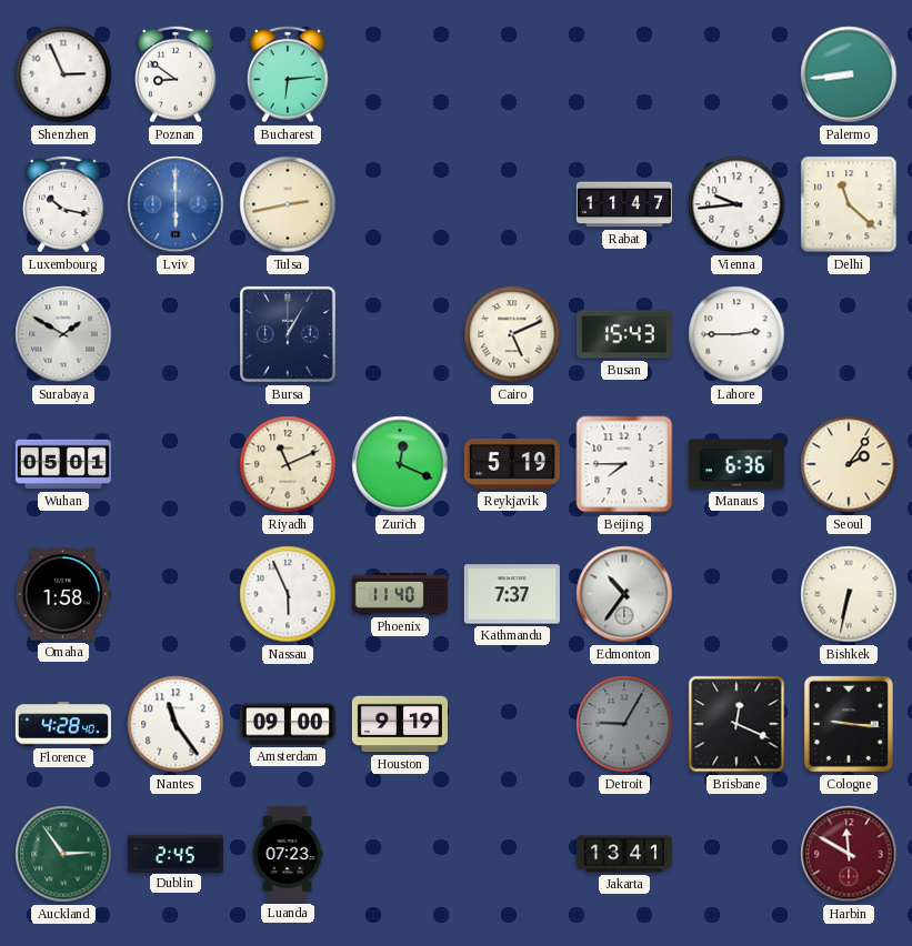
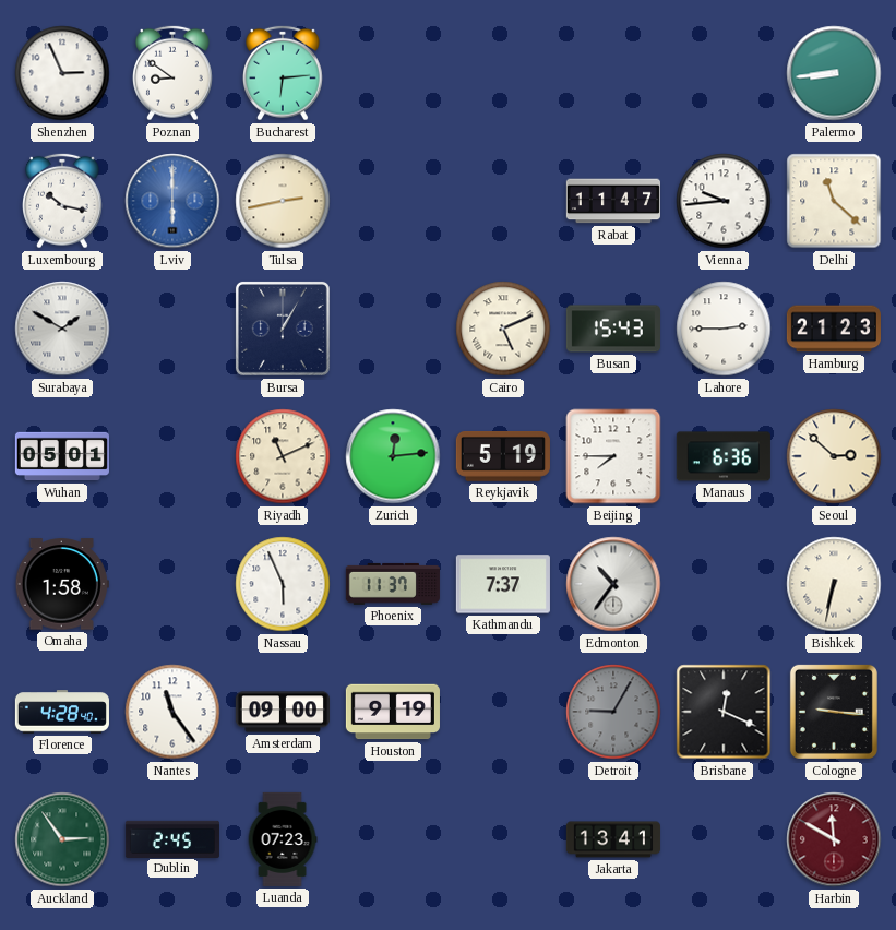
Hamburg: none -> 21:23 (834, 329)
Zurich: 12:19 -> 12:14 (393, 456)
Seoul: 2:06 -> 2:52 (834, 456)
Phoenix: 11:40 -> 11:37 (393, 584)
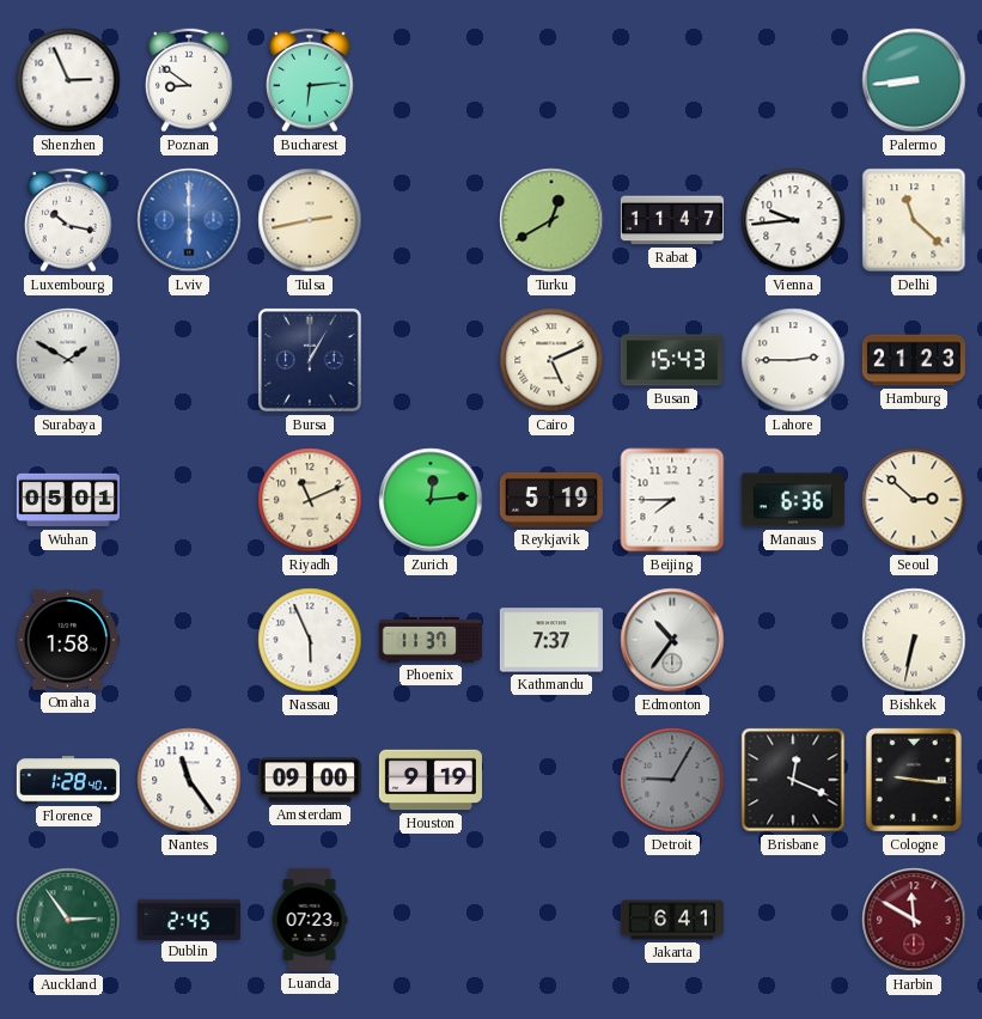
Turku: none -> 12:40 (551, 220)
Florence: 4:28 -> 1:28 (68, 780)
Jakarta: 13:41 -> 6:41 (672, 920)
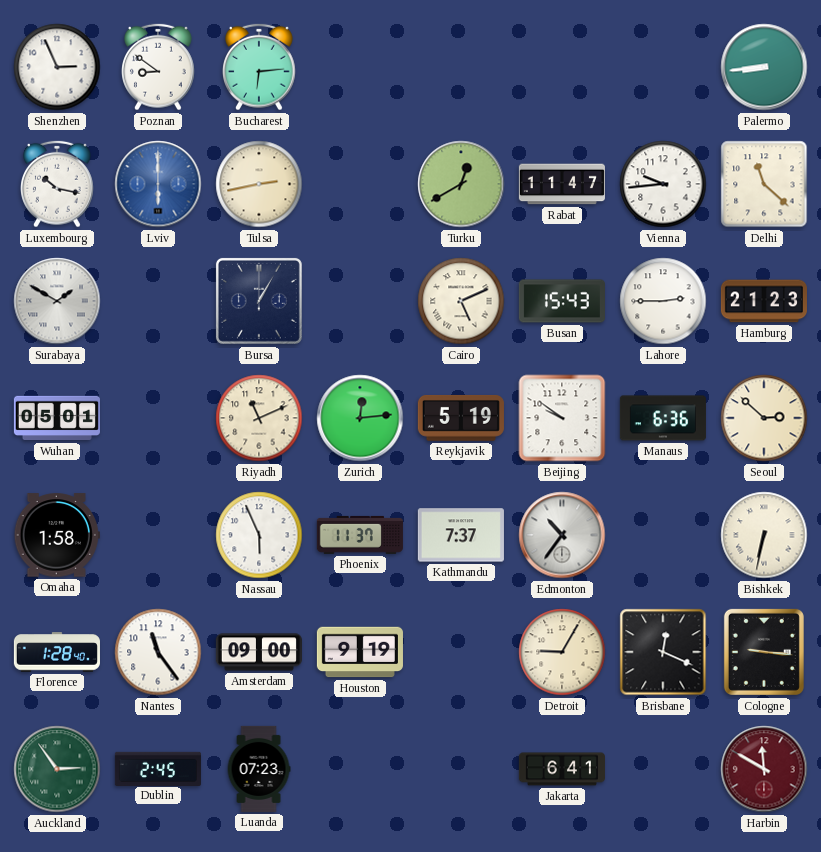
Beijing: 7:45 -> 9:51 (562, 418)
Detroit dial: grey -> cream (562, 652)
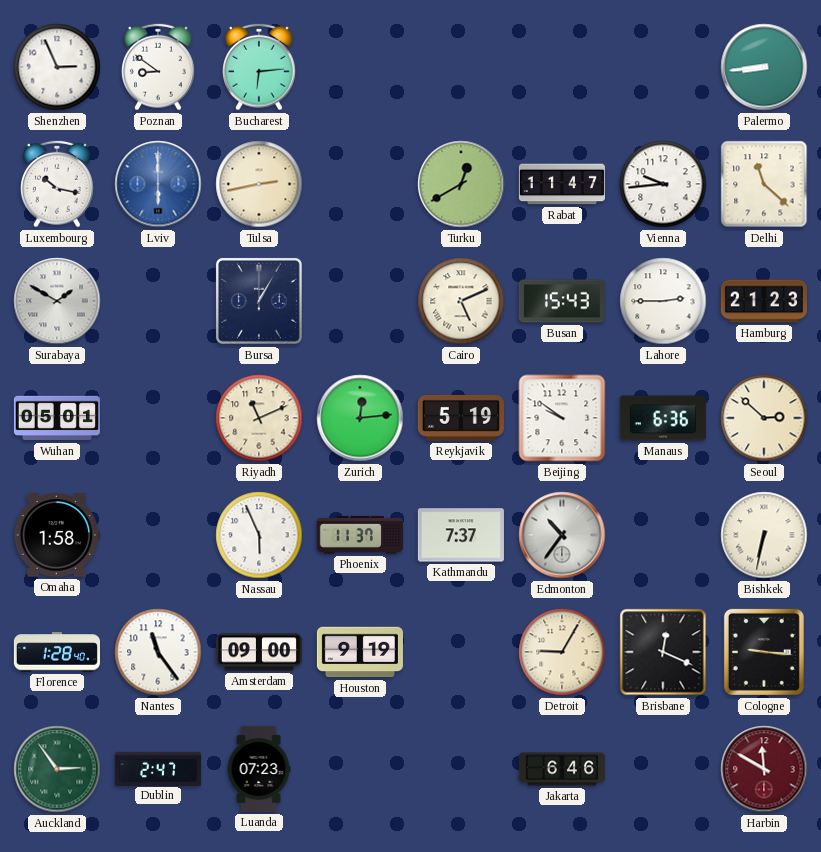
Dublin: 2:45 -> 2:47 (158, 768)
Jakarta: 6:41 -> 6:46 (562, 769)
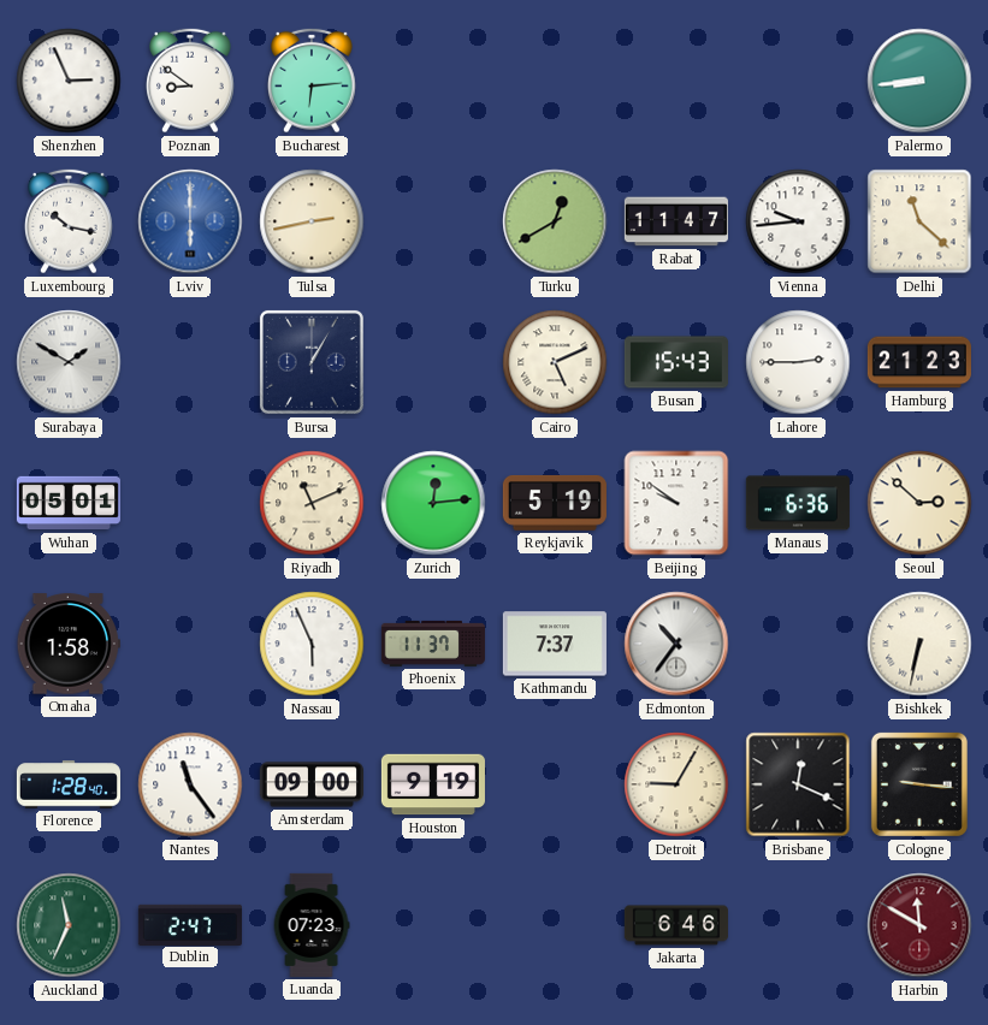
Auckland: 2:54 -> 11:34 (69, 925)
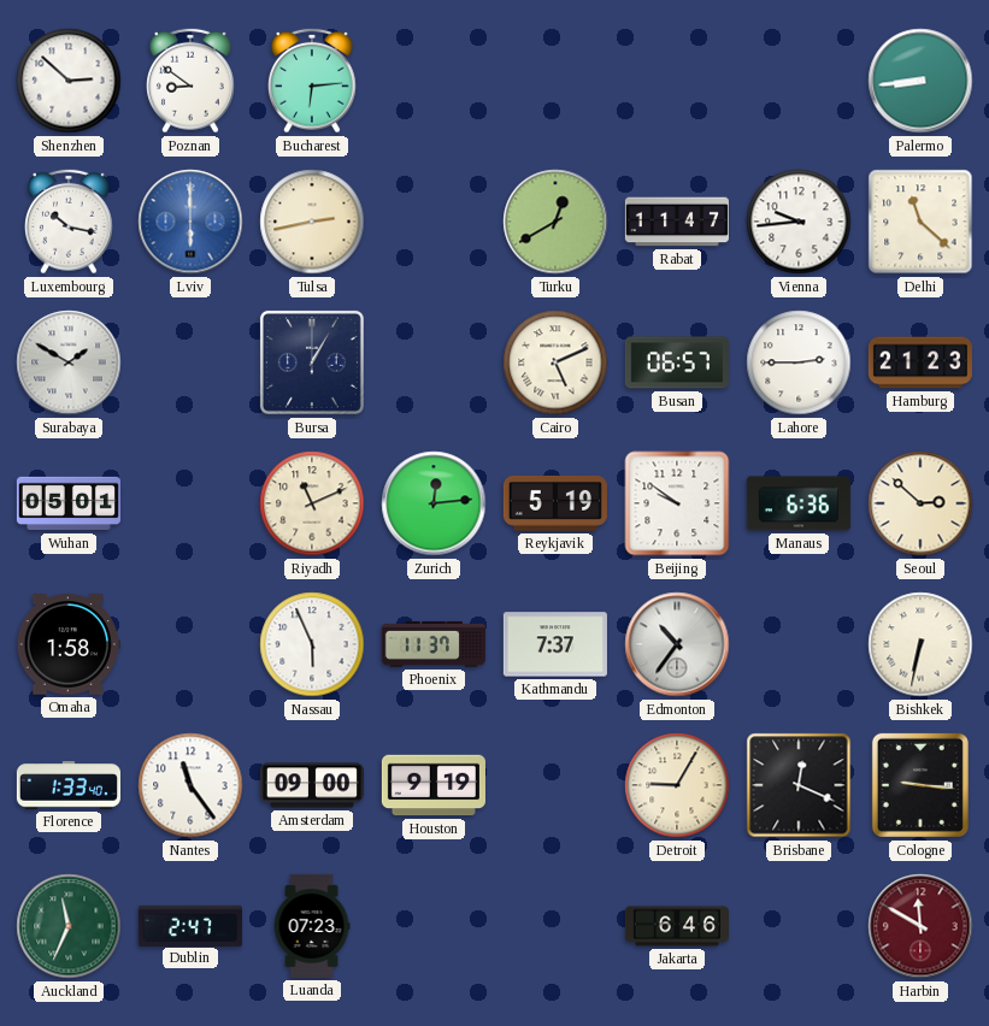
Shenzhen: 2:56 -> 2:52 (69, 81)
Busan: 15:43 -> 06:57 (677, 362)
Florence: 1:28 -> 1:33 (69, 785)
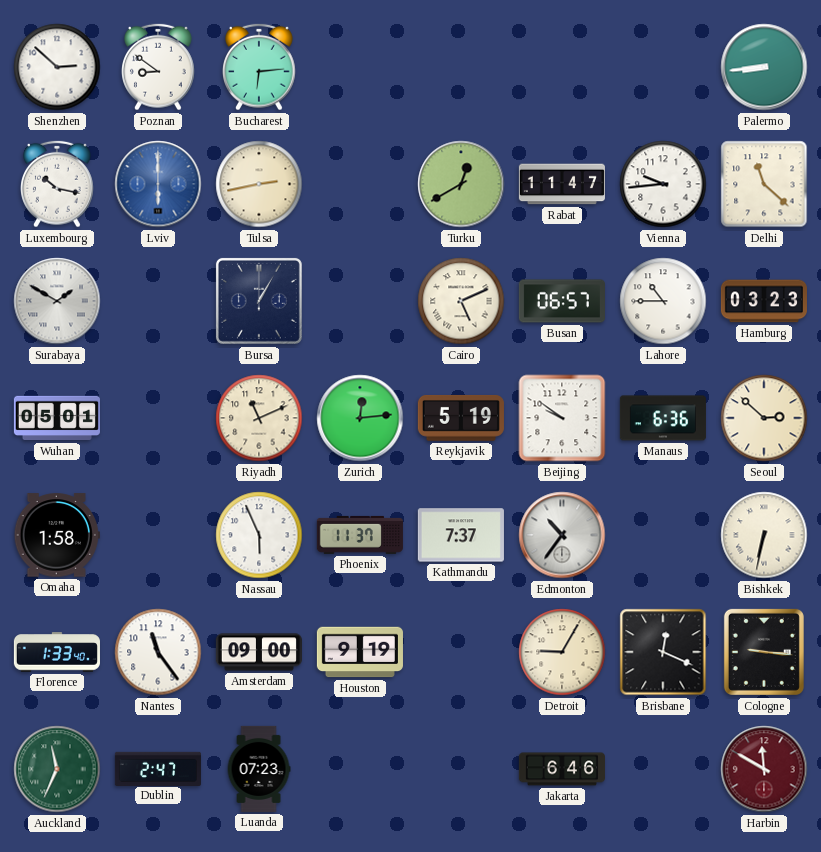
Lahore: 2:45 -> 10:45 (663, 301)
Hamburg: 21:23 -> 03:23 (764, 301)
